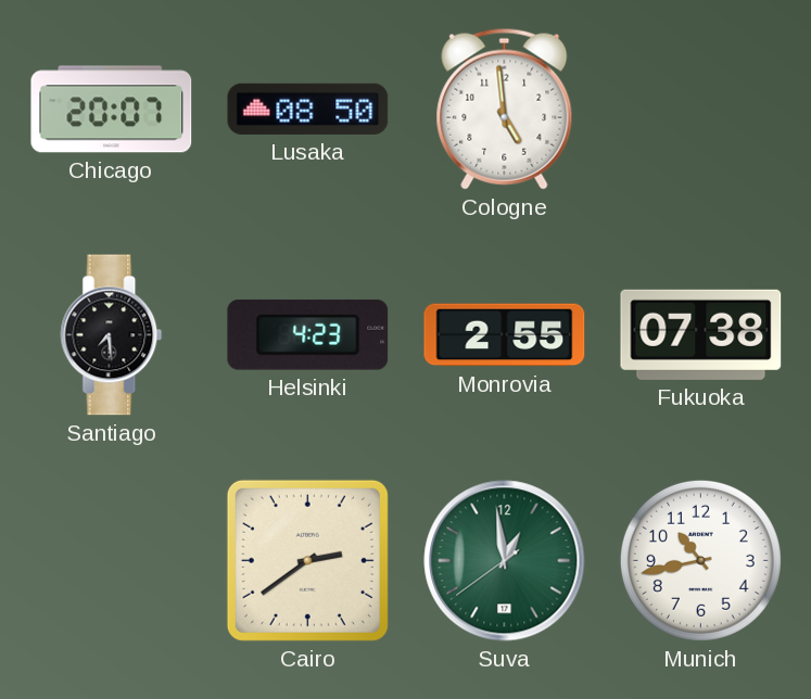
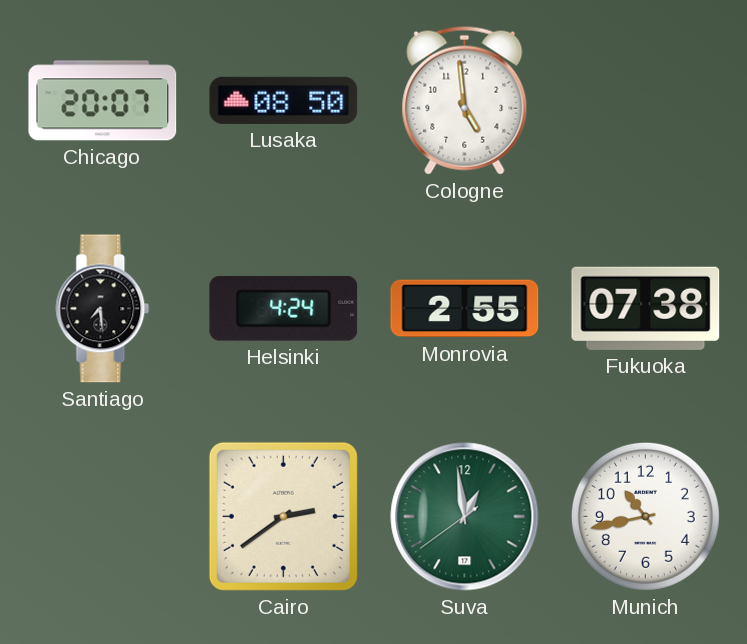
Helsinki: 4:23 -> 4:24 (284, 308)
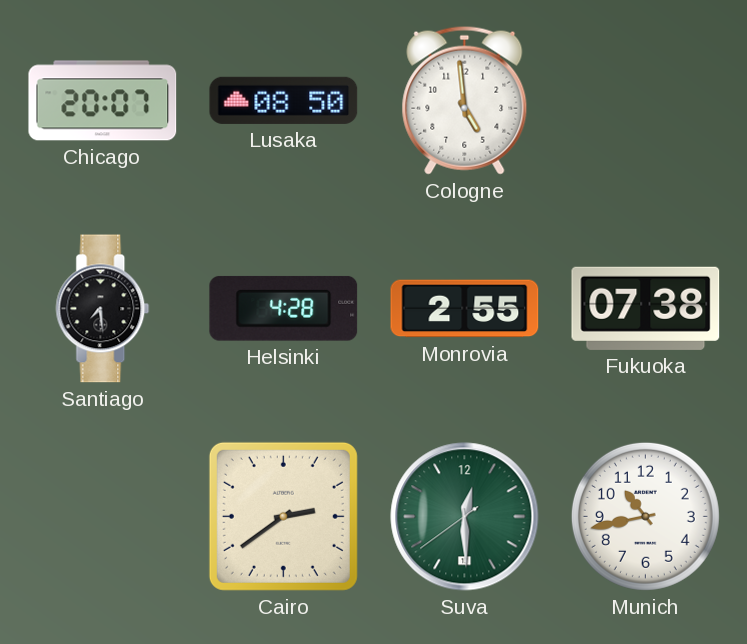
Helsinki: 4:24 -> 4:28 (284, 308)
Suva: 12:58 -> 12:29 (465, 517)
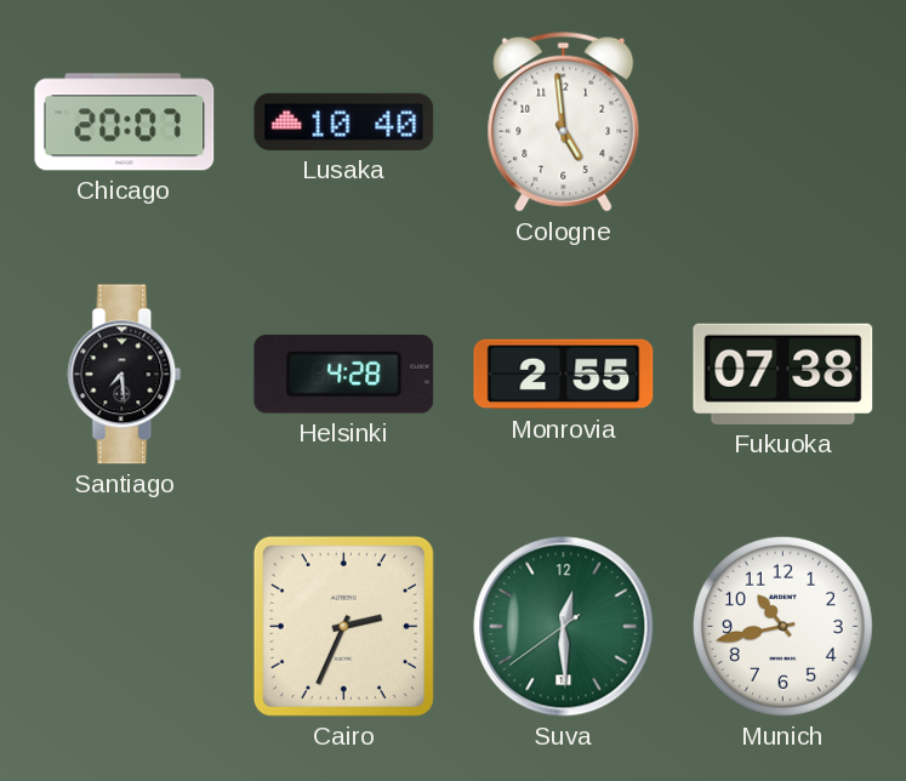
Lusaka: 08:50 -> 10:40 (344, 121)
Cairo: 2:39 -> 2:34 (343, 626)
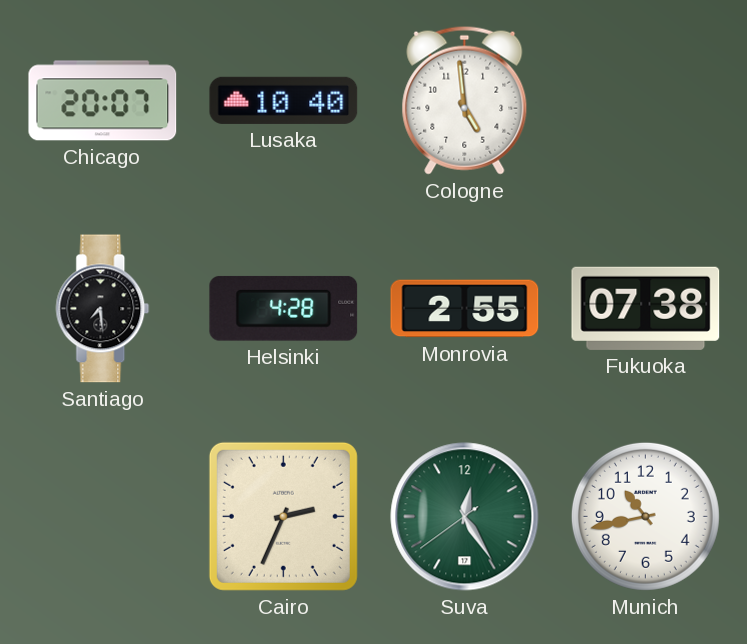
Suva: 12:29 -> 12:24 (465, 517)
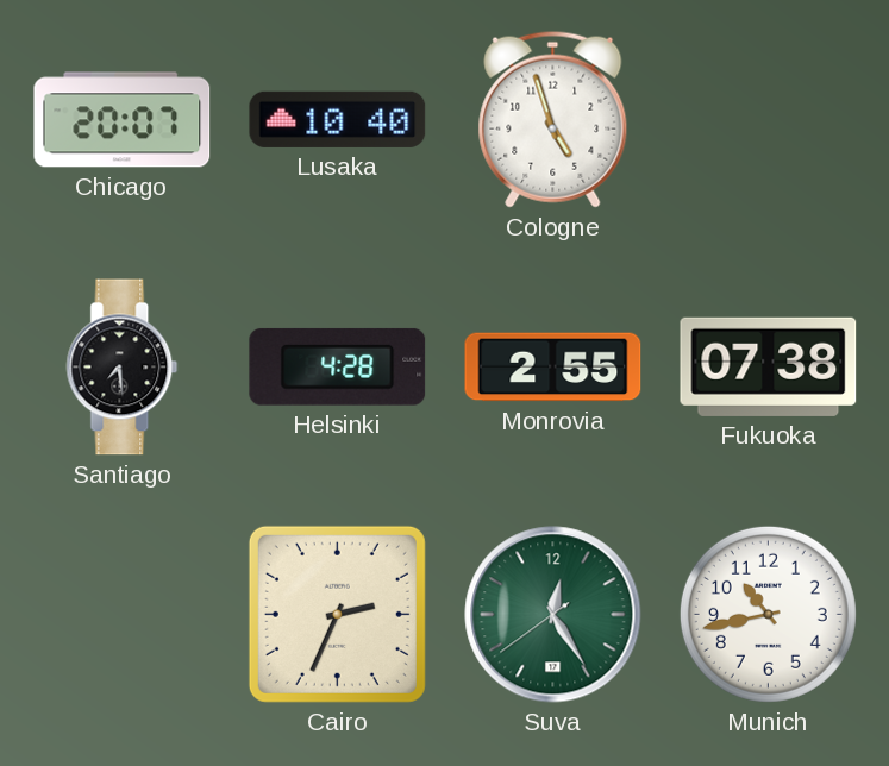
Cologne: 4:59 -> 4:57 (553, 119)
